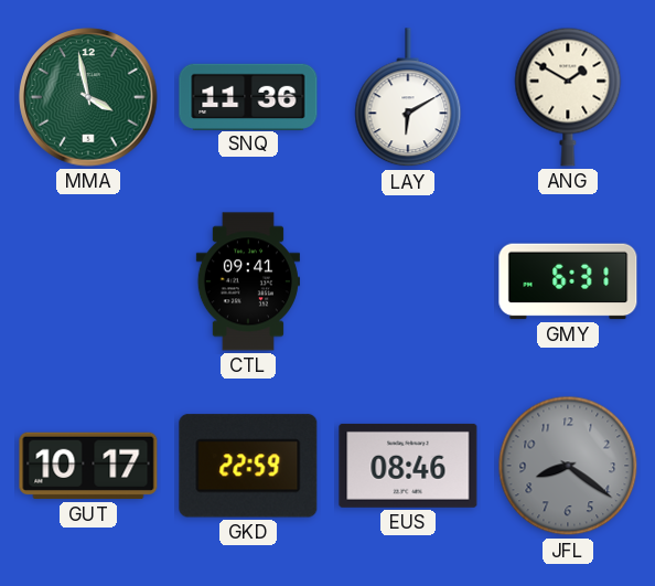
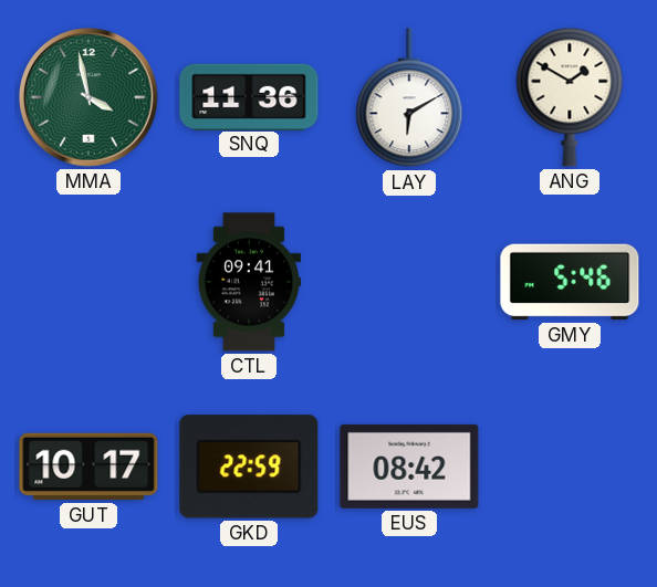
GMY: 6:31 -> 5:46 (570, 282)
EUS: 08:46 -> 08:42 (409, 467)
JFL: 8:21 -> none (568, 466)
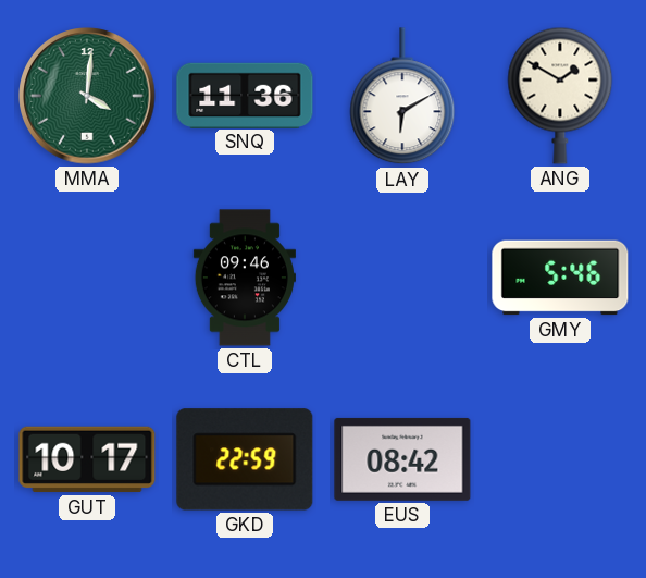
MMA: 3:58 -> 4:01 (87, 96)
CTL: 09:41 -> 09:46 (245, 278)
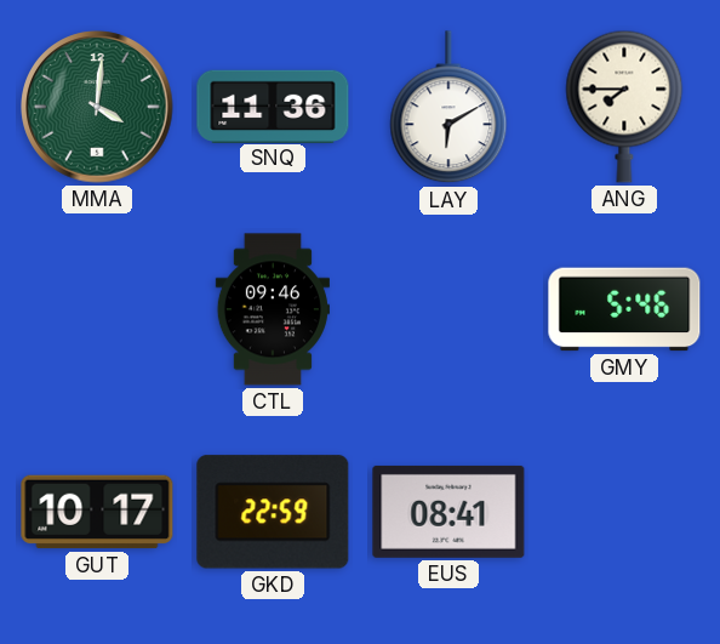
ANG: 1:50 -> 7:45 (624, 107)
EUS: 08:42 -> 08:41 (448, 512)
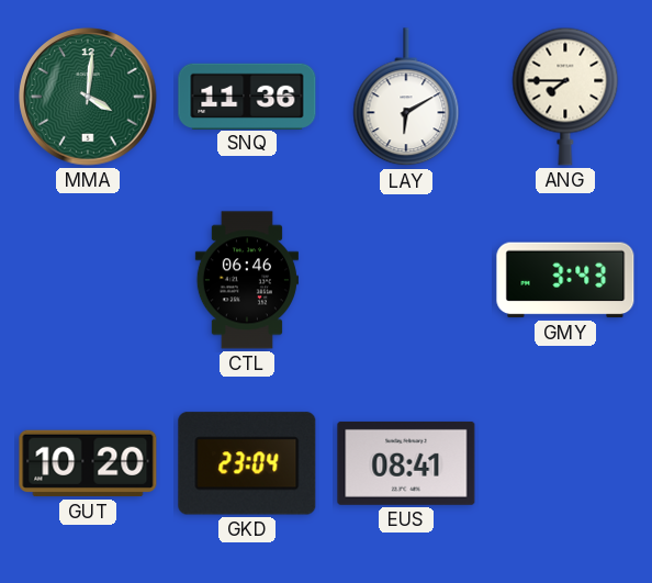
CTL: 09:46 -> 06:46 (247, 280)
GMY: 5:46 -> 3:43 (565, 280)
GUT: 10:17 -> 10:20 (88, 463)
GKD: 22:59 -> 23:04 (247, 463)
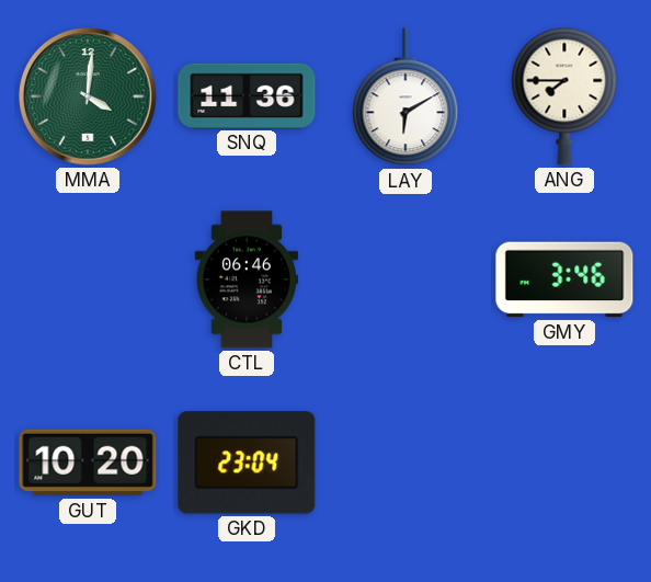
GMY: 3:43 -> 3:46 (564, 279)
EUS: 08:41 -> none (406, 463)
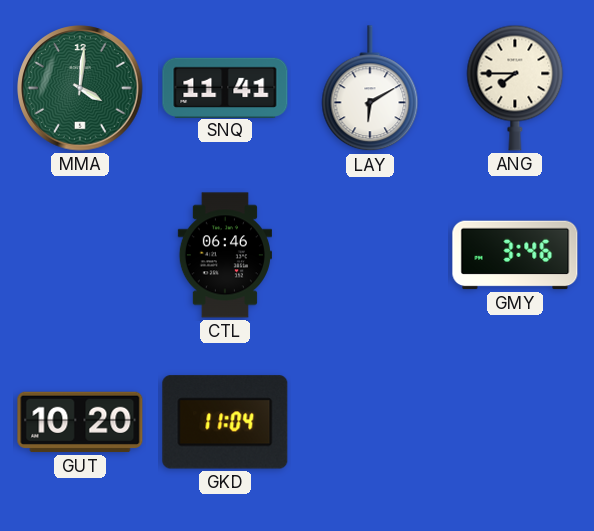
SNQ: 11:36 -> 11:41 (225, 87)
GKD: 23:04 -> 11:04 (225, 422)
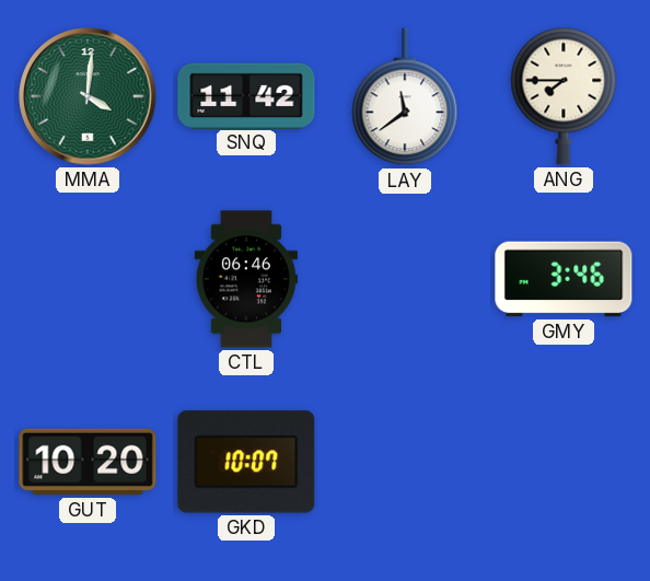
SNQ: 11:41 -> 11:42 (246, 95)
LAY: 6:10 -> 11:39 (405, 97)
GKD: 11:04 -> 10:07 (246, 462)
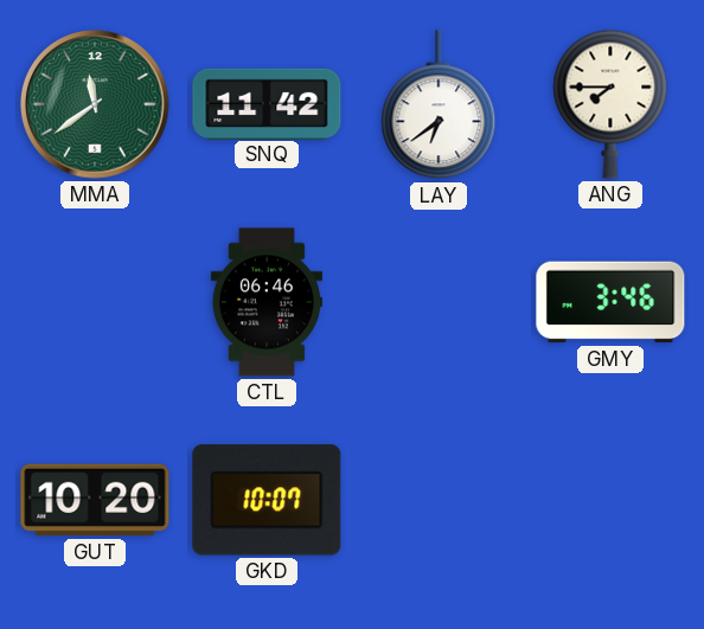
MMA: 4:01 -> 11:39 (95, 104)
LAY: 11:39 -> 6:39 (439, 105)
